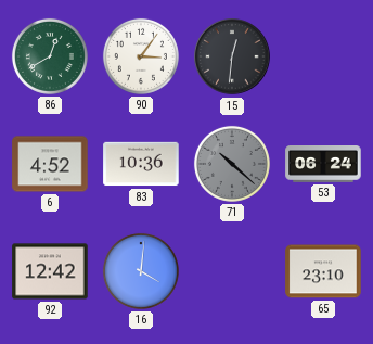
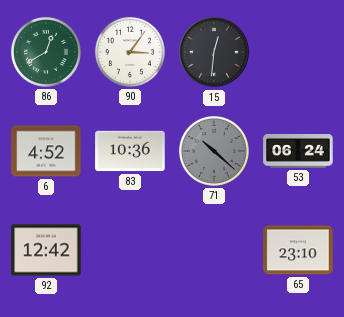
16: 4:01 -> none (141, 271)
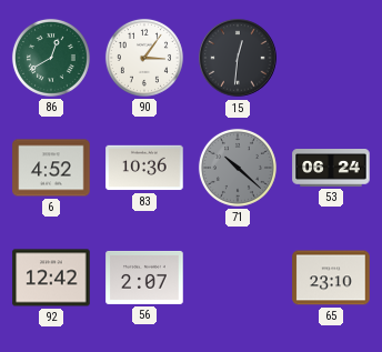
56: none -> 2:07 (144, 278)
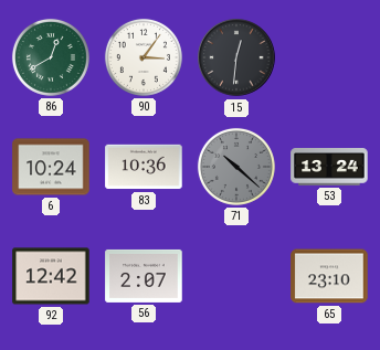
6: 4:52 -> 10:24 (51, 167)
53: 06:24 -> 13:24 (329, 168)
